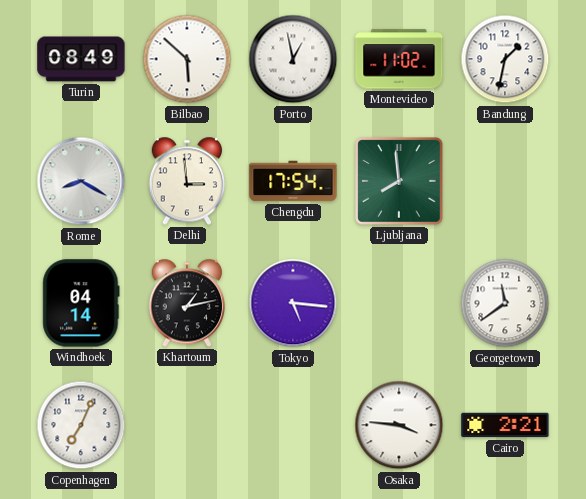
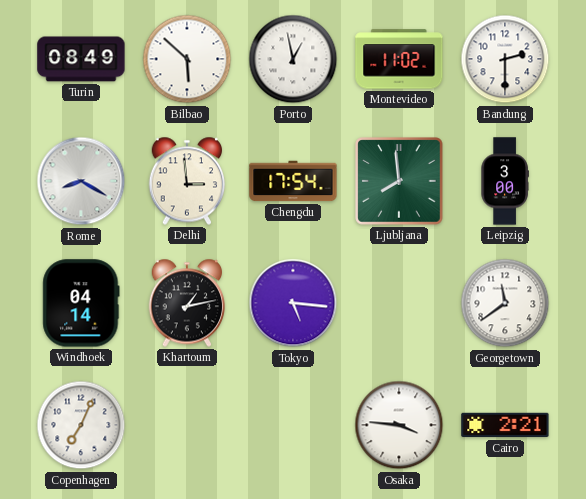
Bandung: 1:32 -> 2:30 (505, 59)
Leipzig: none -> 3:00 (505, 181)
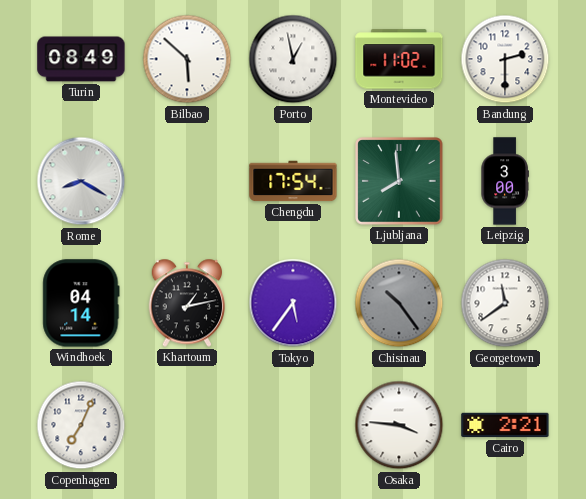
Delhi: 2:59 -> none (187, 181)
Tokyo: 5:16 -> 5:36 (293, 303)
Chisinau: none -> 10:24 (399, 303)
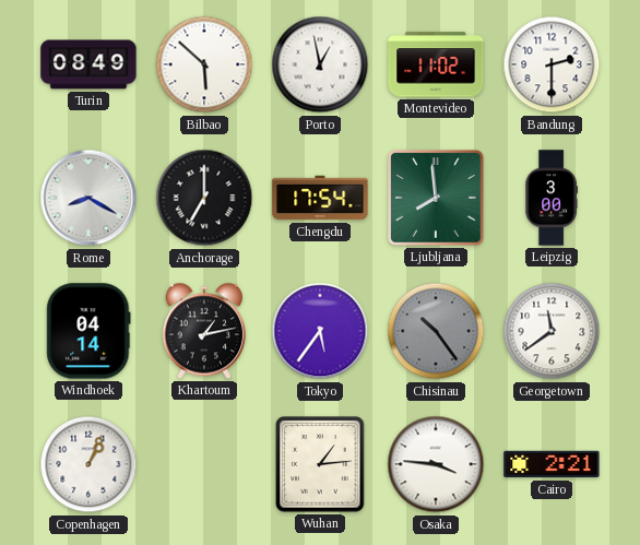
Anchorage: none -> 7:00 (204, 198)
Copenhagen: 7:04 -> 1:04 (88, 464)
Wuhan: none -> 1:14 (320, 464)
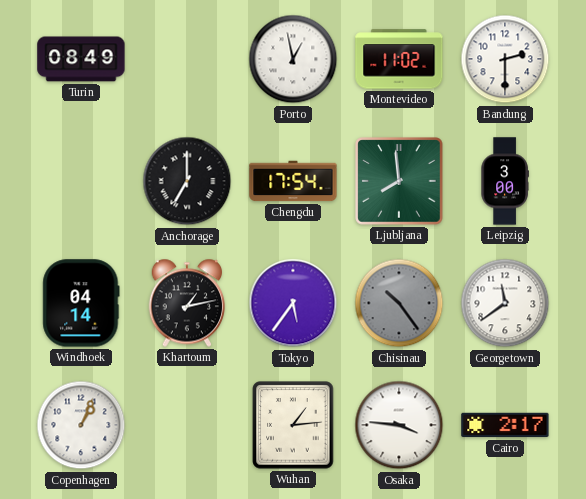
Bilbao: 5:52 -> none (204, 64)
Rome: 8:20 -> none (88, 198)
Cairo: 2:21 -> 2:17 (505, 425)
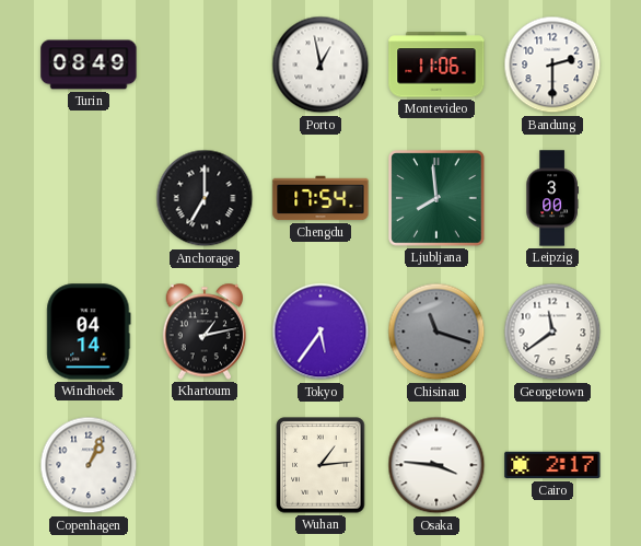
Montevideo: 11:02 -> 11:06 (436, 65)
Chisinau: 10:24 -> 11:18 (436, 332)
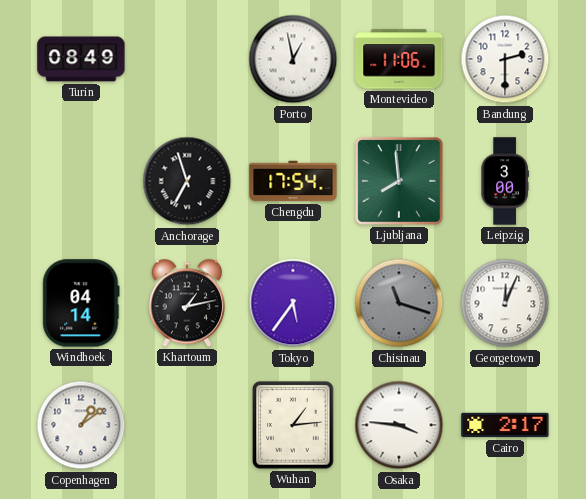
Anchorage: 7:00 -> 6:57 (187, 181)
Georgetown: 11:39 -> 12:04 (505, 303)
Copenhagen: 1:04 -> 1:09 (81, 425)
